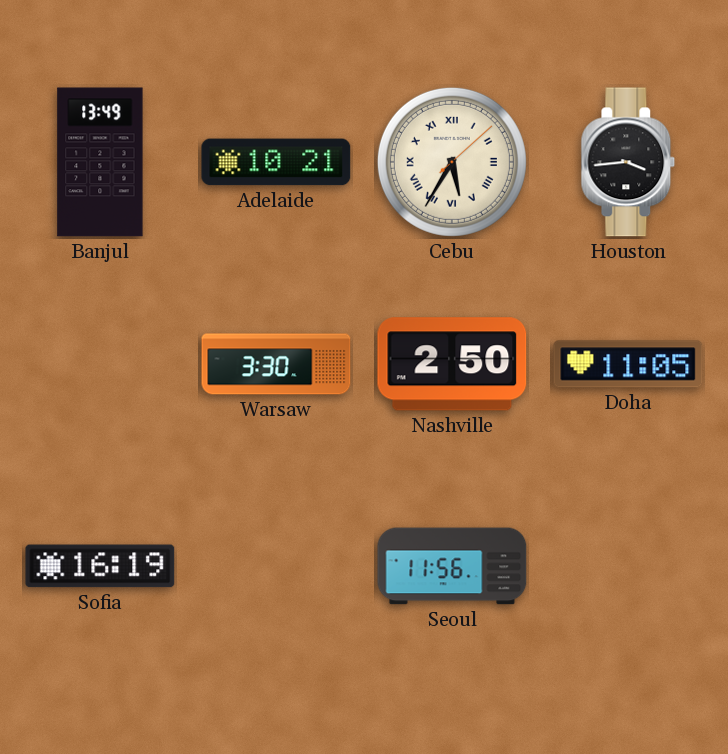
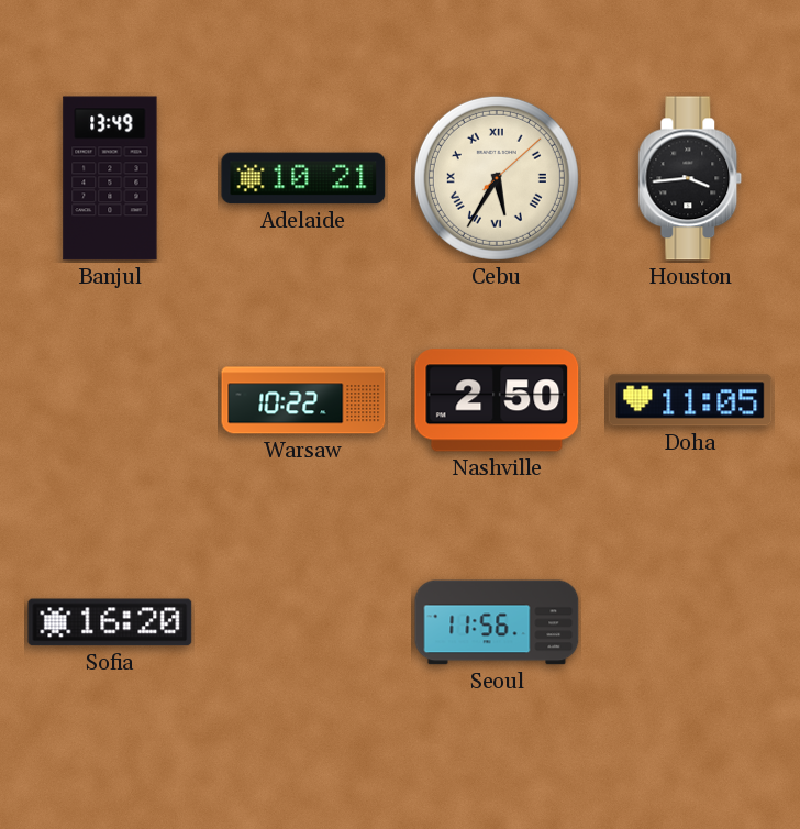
Warsaw: 3:30 -> 10:22 (303, 400)
Sofia: 16:19 -> 16:20 (110, 622)
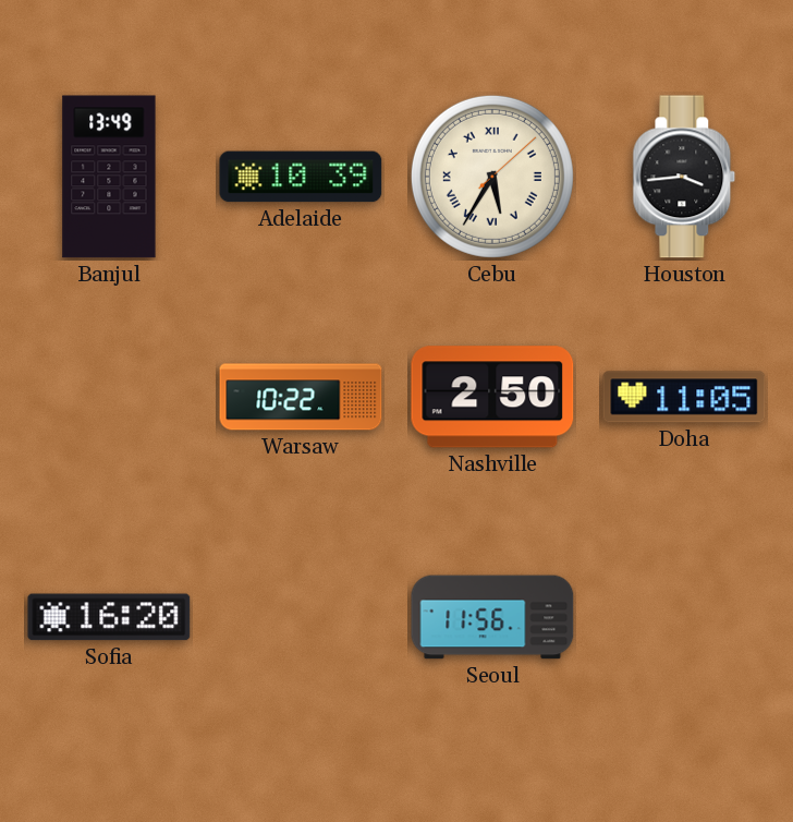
Adelaide: 10:21 -> 10:39 (301, 177)
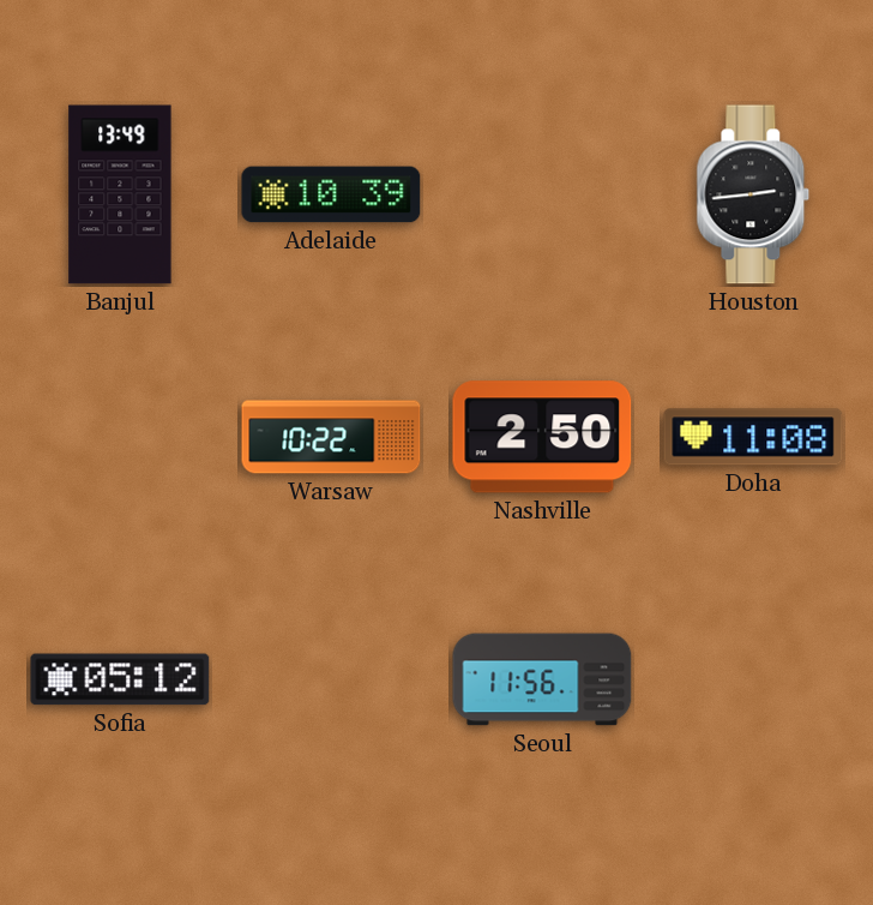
Cebu: 5:35 -> none (492, 177)
Houston: 3:44 -> 2:44 (753, 194)
Doha: 11:05 -> 11:08 (753, 437)
Sofia: 16:20 -> 05:12 (120, 679)
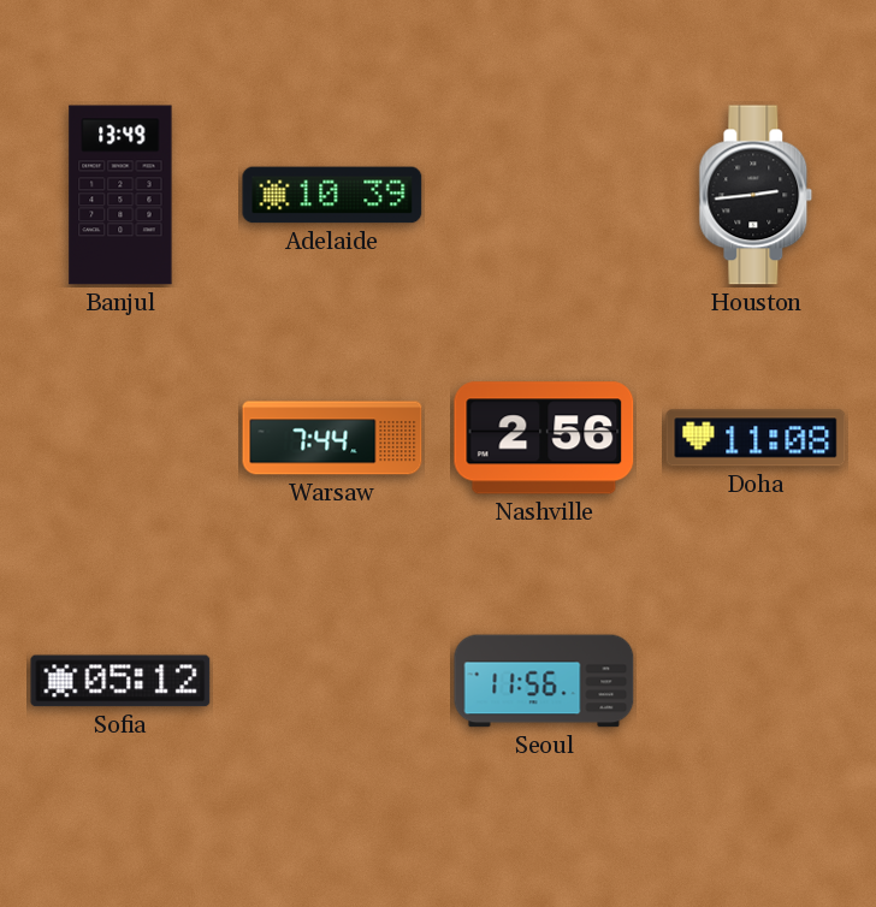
Warsaw: 10:22 -> 7:44 (332, 438)
Nashville: 2:50 -> 2:56 (544, 438)
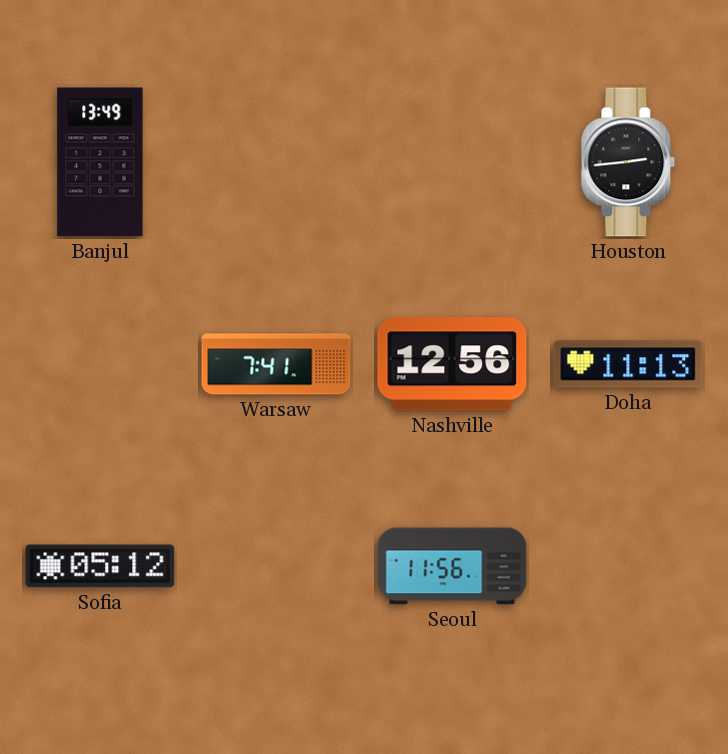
Adelaide: 10:39 -> none (332, 195)
Warsaw: 7:44 -> 7:41 (276, 364)
Nashville: 2:56 -> 12:56 (452, 364)
Doha: 11:08 -> 11:13 (628, 364)
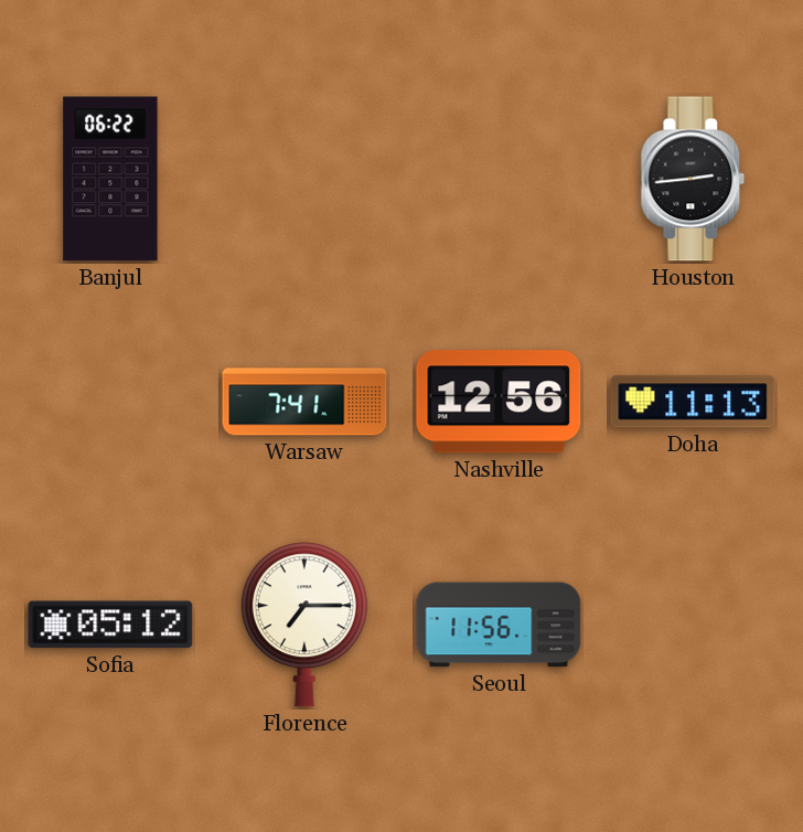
Banjul: 13:49 -> 06:22 (110, 179)
Florence: none -> 7:15 (304, 625)
